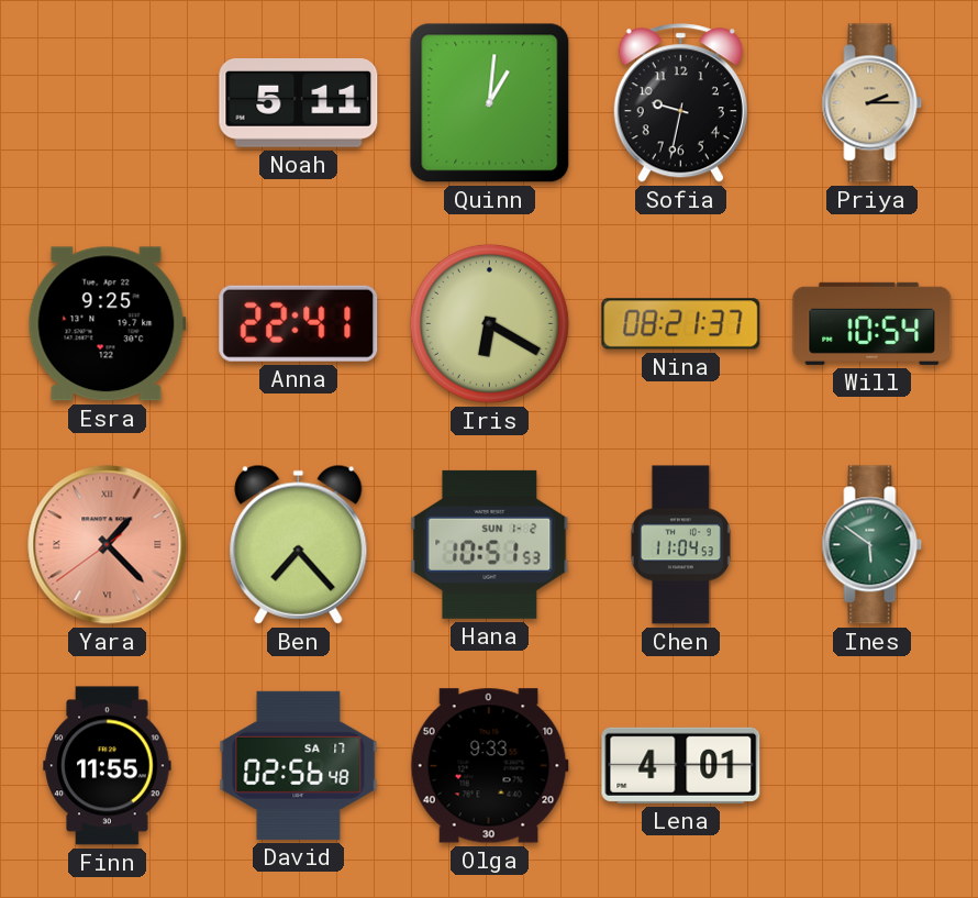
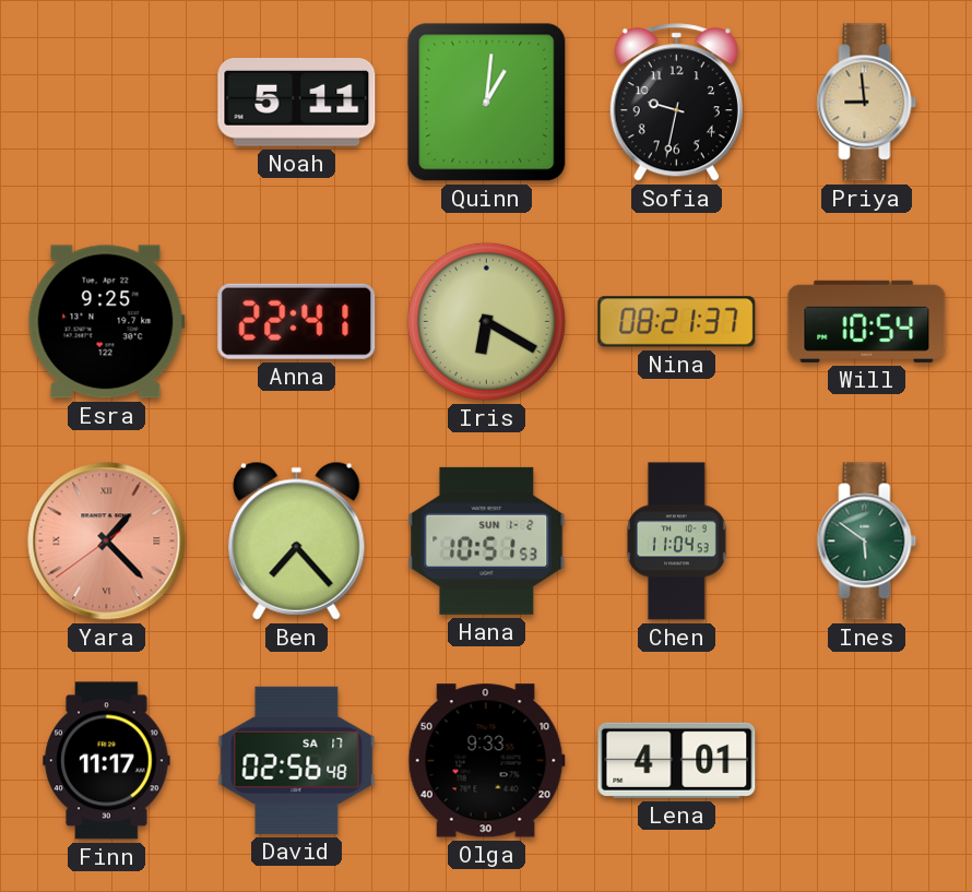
Priya: 2:15 -> 8:59 (867, 103)
Finn: 11:55 -> 11:17 (107, 761)
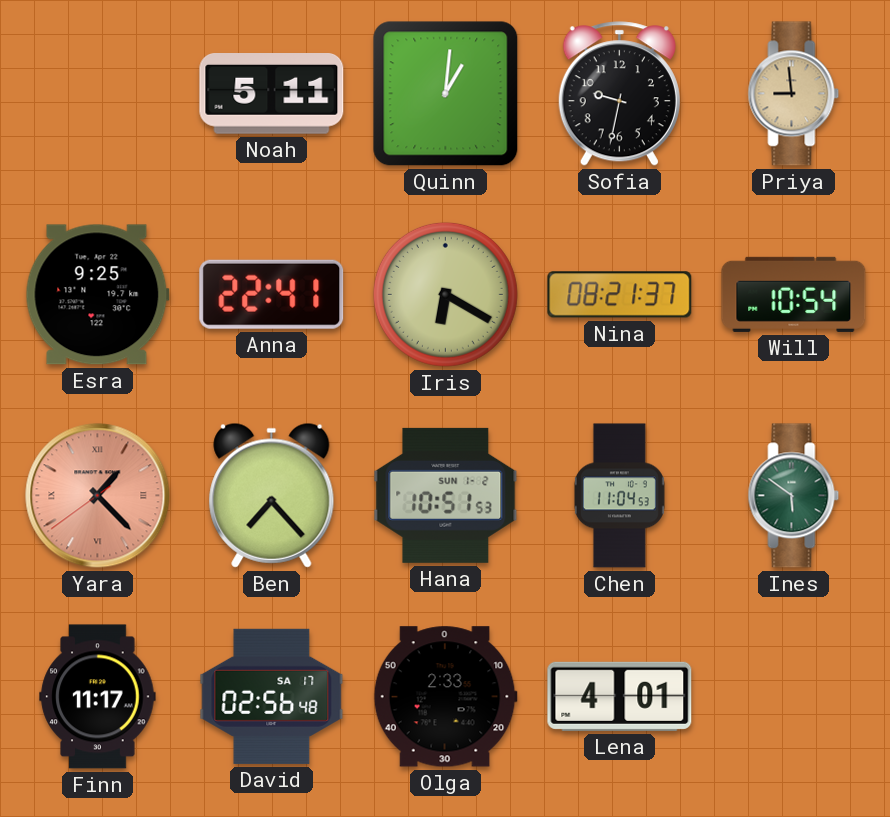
Olga: 9:33 -> 2:33 (445, 697)
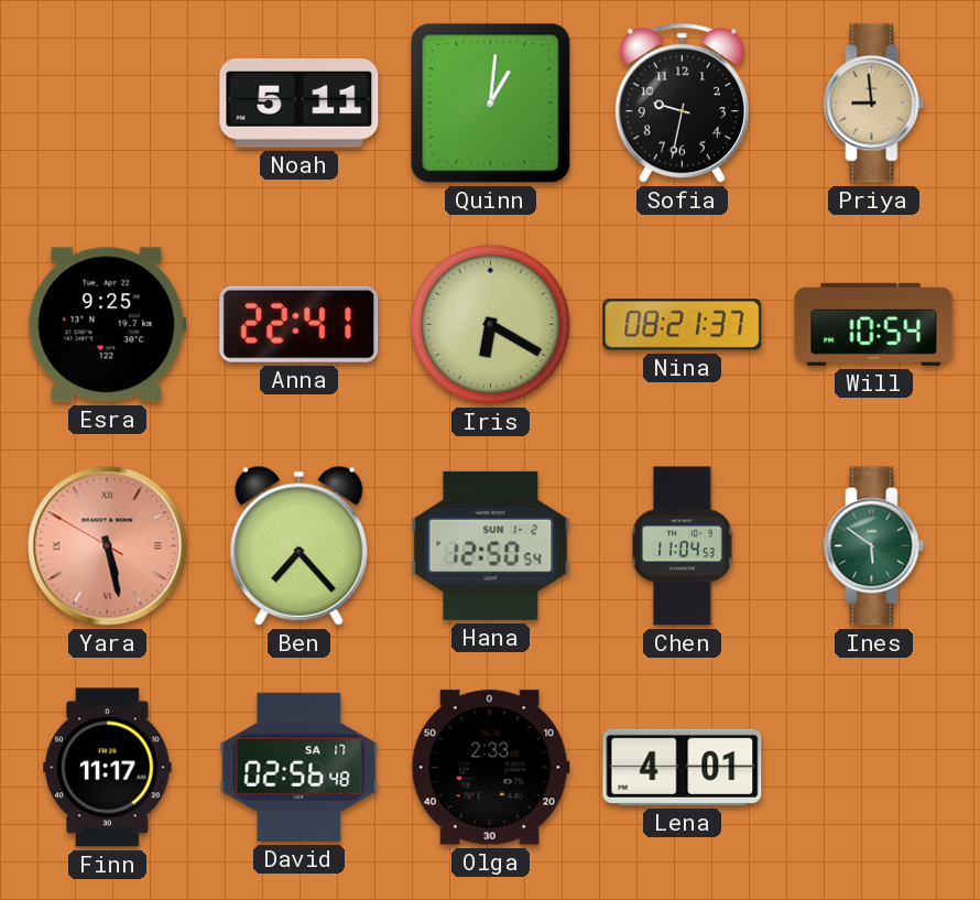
Yara: 1:22 -> 5:27 (108, 546)
Hana: 10:51 -> 12:50 (491, 545)
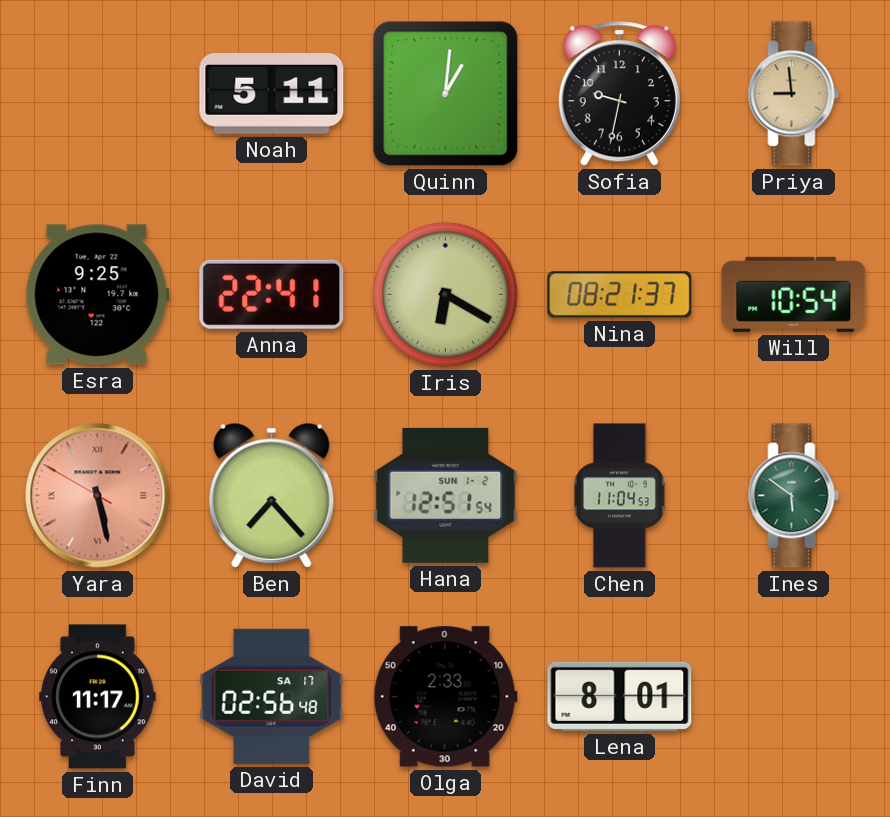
Hana: 12:50 -> 12:51 (446, 495)
Lena: 4:01 -> 8:01 (620, 696)
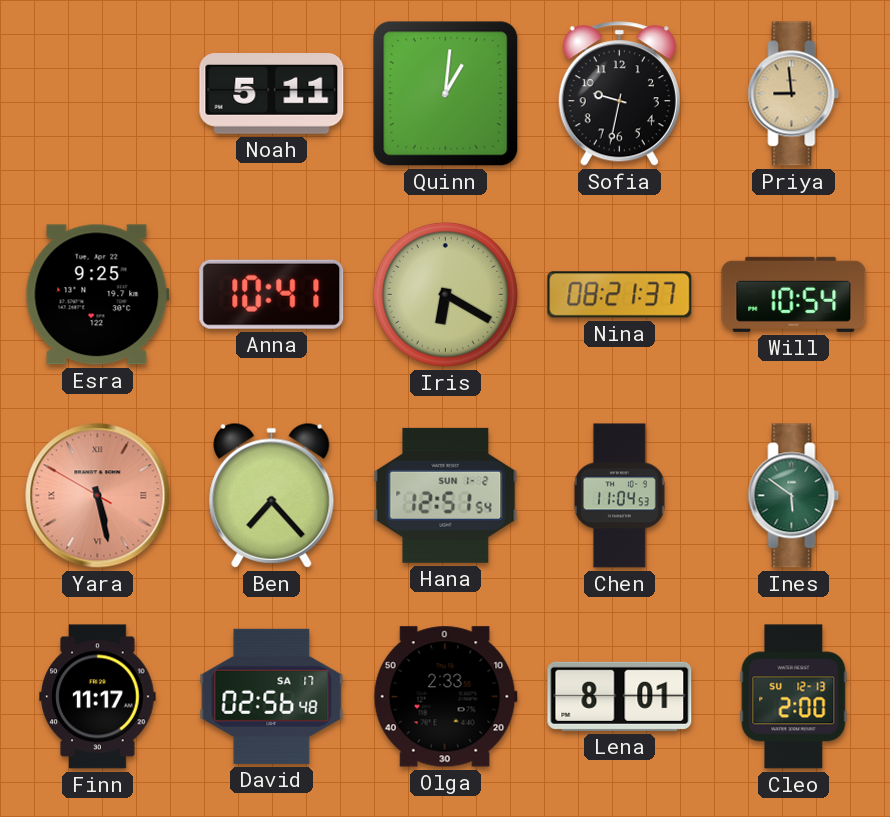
Anna: 22:41 -> 10:41 (272, 294)
Cleo: none -> 2:00 (794, 697)
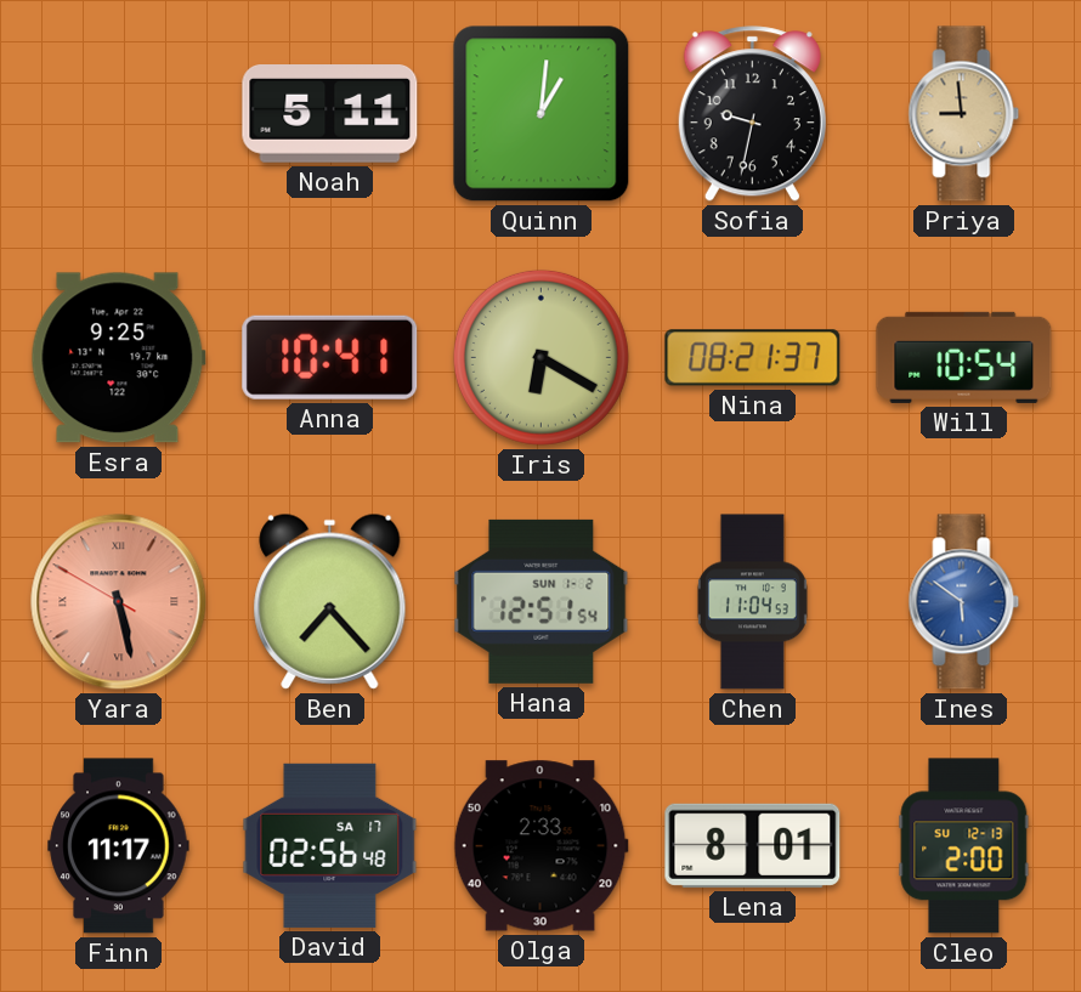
Ines dial: green -> blue (964, 602)
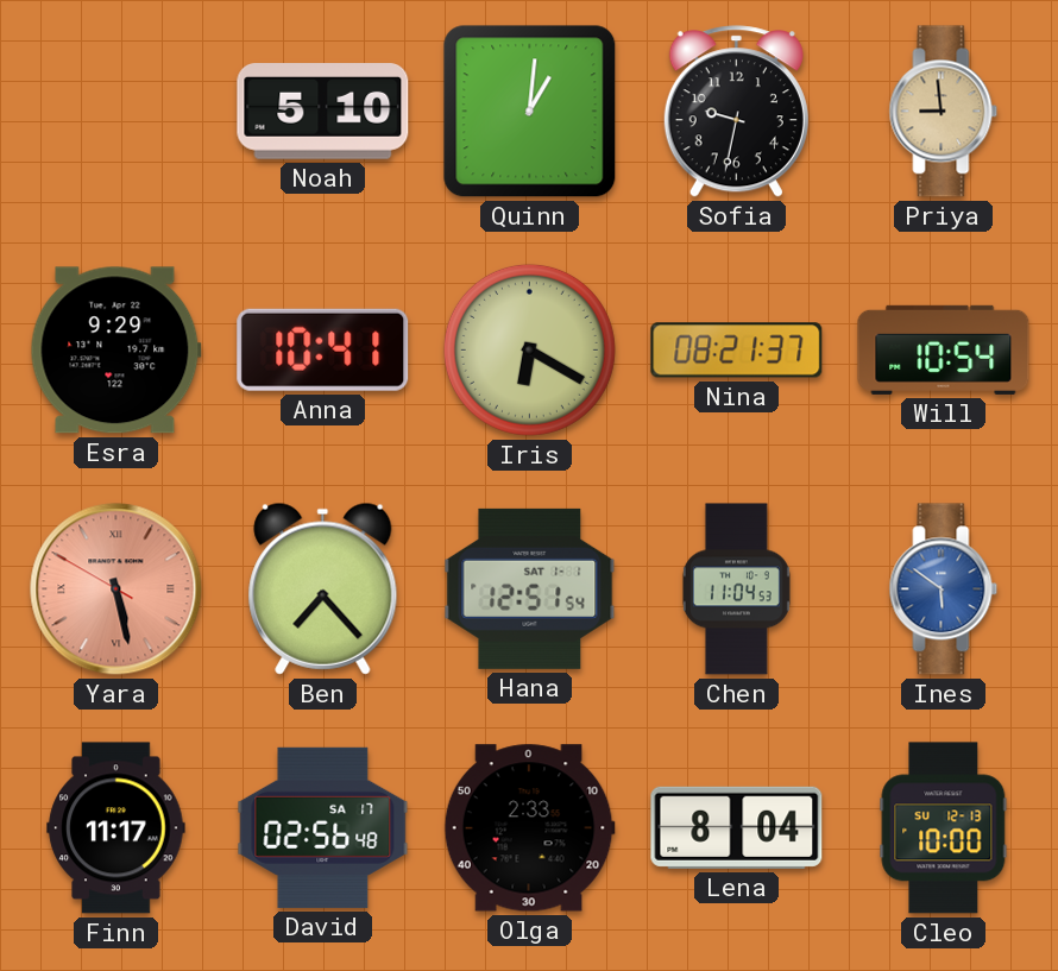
Noah: 5:11 -> 5:10 (323, 112)
Esra: 9:25 -> 9:29 (115, 351)
Hana date: SUN 1-2 -> SAT 1-1 (530, 588)
Lena: 8:01 -> 8:04 (737, 827)
Cleo: 2:00 -> 10:00 (944, 828)
